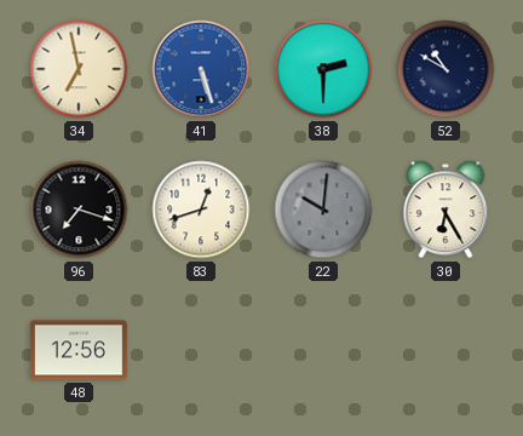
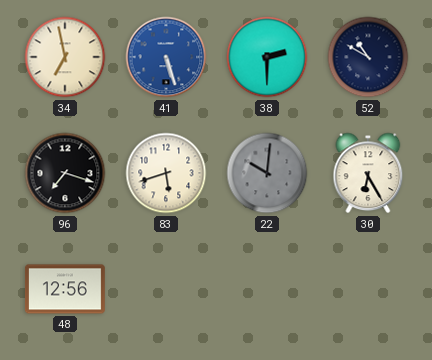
83: 12:42 -> 5:42 (166, 173)
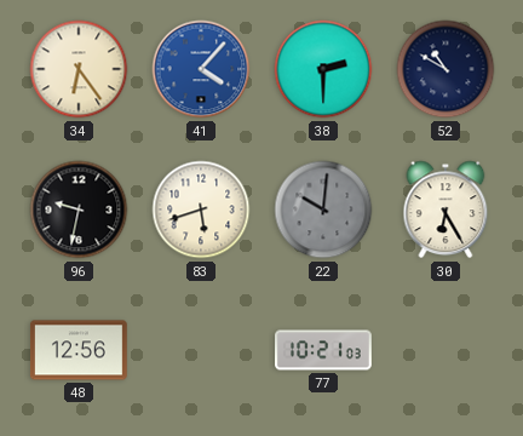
34: 6:58 -> 6:24 (79, 69)
41: 5:27 -> 4:07 (201, 69)
96: 7:18 -> 9:32 (79, 210)
77: none -> 10:21 (324, 350)
